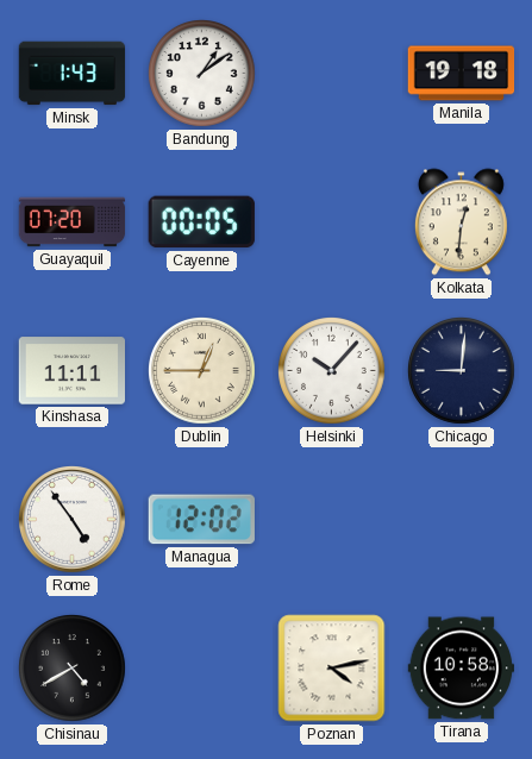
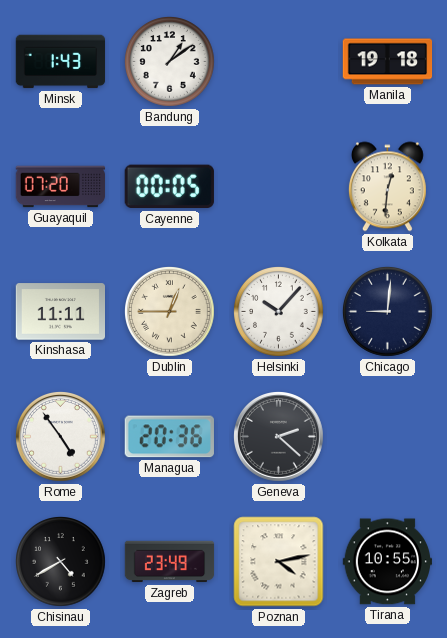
Managua: 12:02 -> 20:36 (169, 437)
Geneva: none -> 2:22 (279, 437)
Zagreb: none -> 23:49 (170, 562)
Tirana: 10:58 -> 10:55 (387, 562)
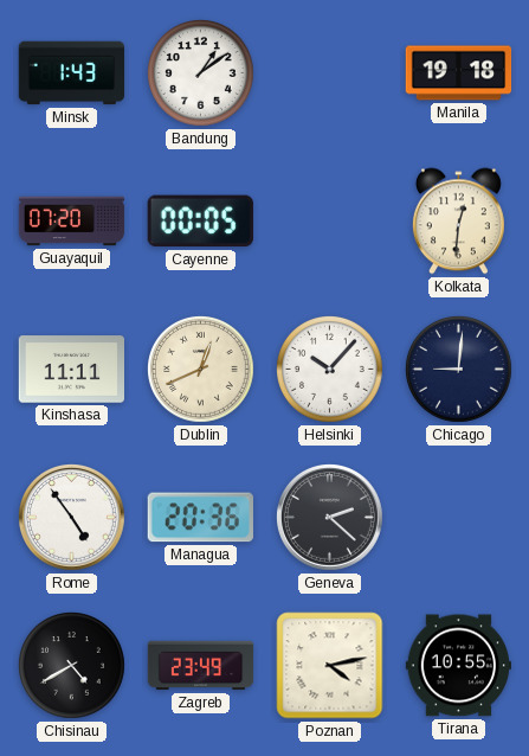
Dublin: 12:45 -> 12:41 (201, 370)
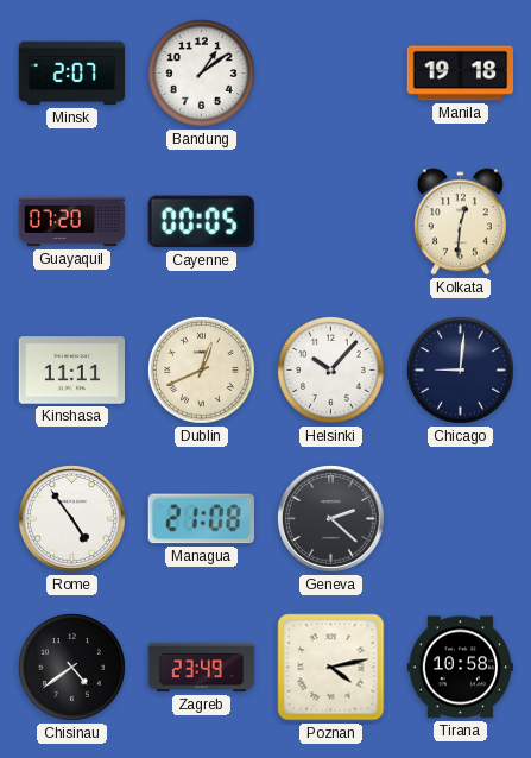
Minsk: 1:43 -> 2:07 (72, 74)
Managua: 20:36 -> 21:08 (201, 519)
Chisinau: 4:40 -> 4:39 (72, 668)
Tirana: 10:55 -> 10:58 (460, 668)
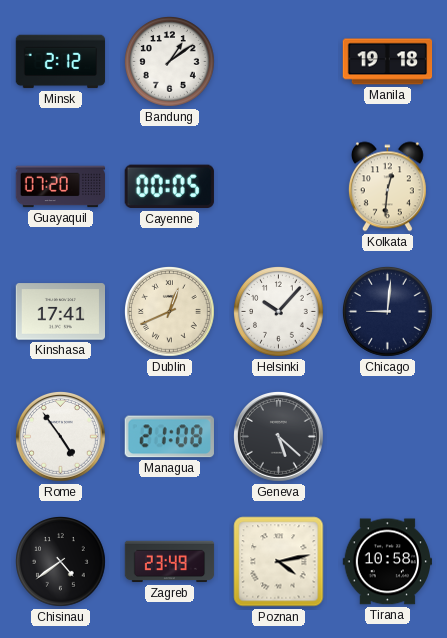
Minsk: 2:07 -> 2:12 (61, 62)
Kinshasa: 11:11 -> 17:41 (61, 312)
Geneva: 2:22 -> 5:22 (279, 437)
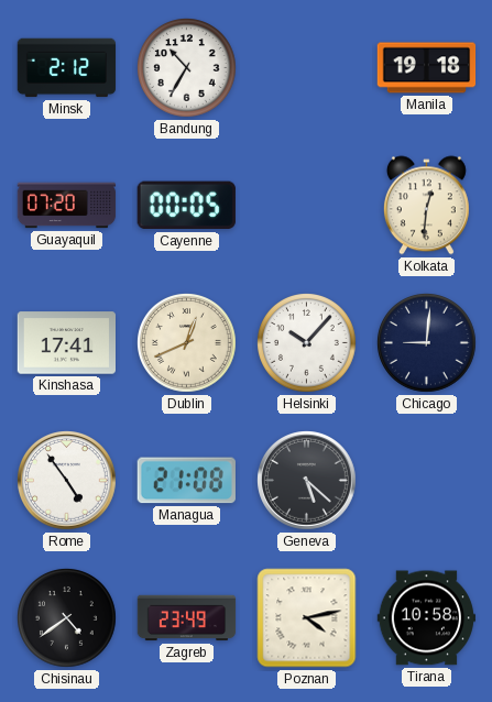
Bandung: 1:09 -> 10:35 (187, 68)
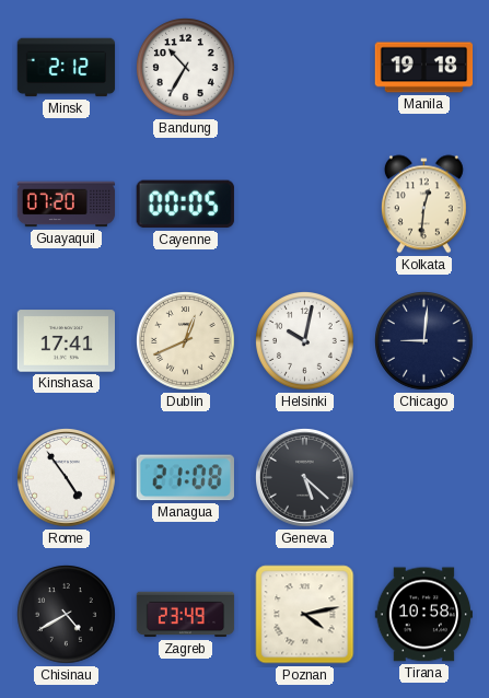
Helsinki: 10:07 -> 10:02 (305, 341)
Chisinau: 4:39 -> 4:40 (67, 615)
